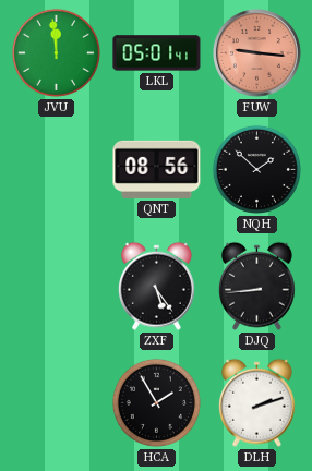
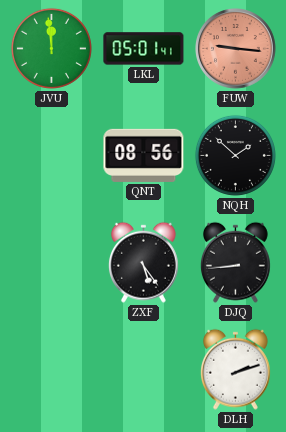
HCA: 1:55 -> none (156, 402)
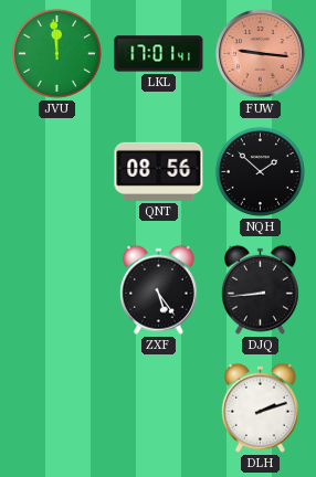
LKL: 05:01 -> 17:01 (159, 54)
